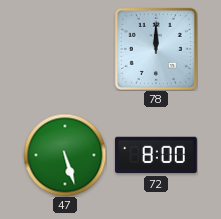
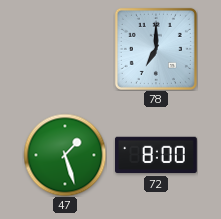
78: 12:00 -> 7:00 (156, 49)
47: 5:27 -> 1:27 (65, 155)
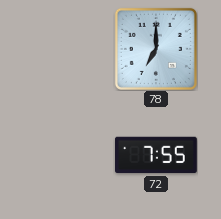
47: 1:27 -> none (65, 155)
72: 8:00 -> 7:55 (156, 155)
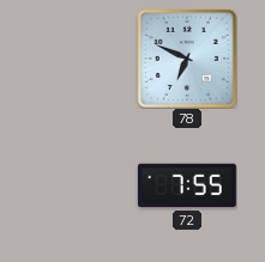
78: 7:00 -> 6:49 (187, 59)
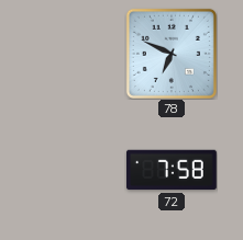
72: 7:55 -> 7:58 (172, 170)
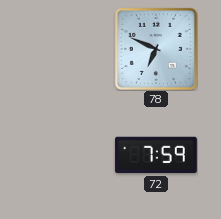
72: 7:58 -> 7:59 (156, 155)
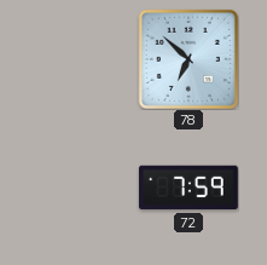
78: 6:49 -> 6:52 (188, 59)
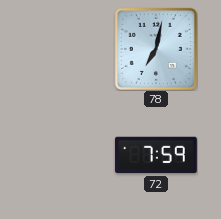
78: 6:52 -> 7:02 (156, 49)
